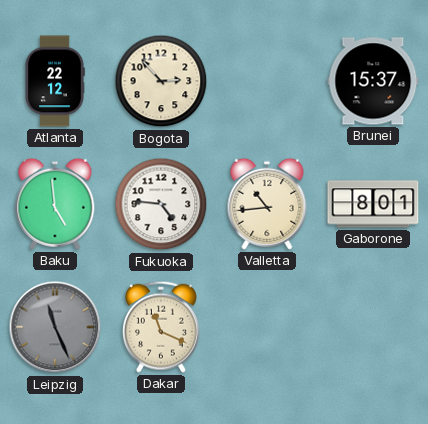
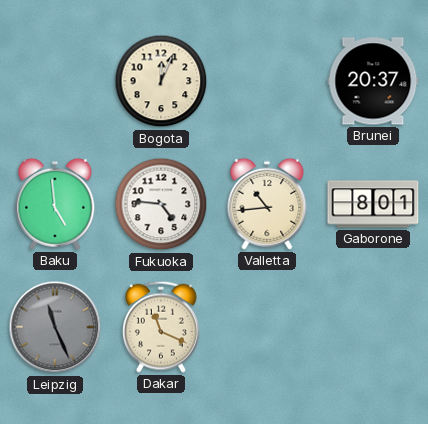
Atlanta: 22:12 -> none (55, 81)
Bogota: 2:53 -> 12:04 (161, 81)
Brunei: 15:37 -> 20:37 (373, 81)
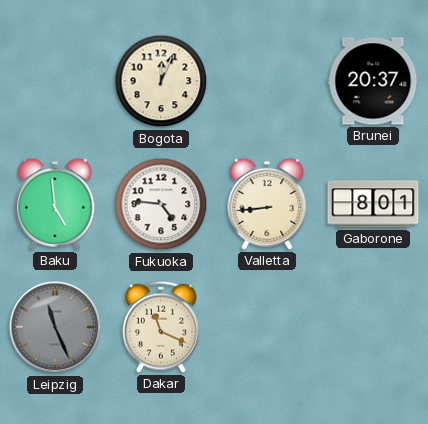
Valletta: 10:44 -> 8:44 (267, 204)
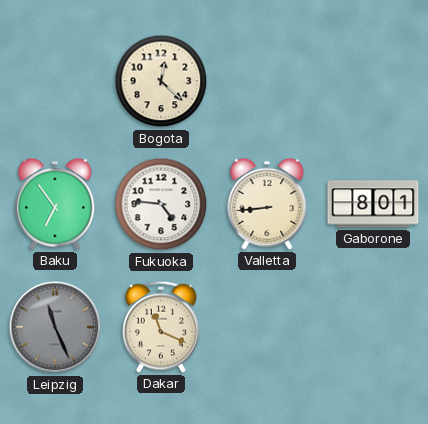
Bogota: 12:04 -> 12:22 (161, 81)
Brunei: 20:37 -> none (373, 81)
Baku: 4:59 -> 6:54 (55, 204)
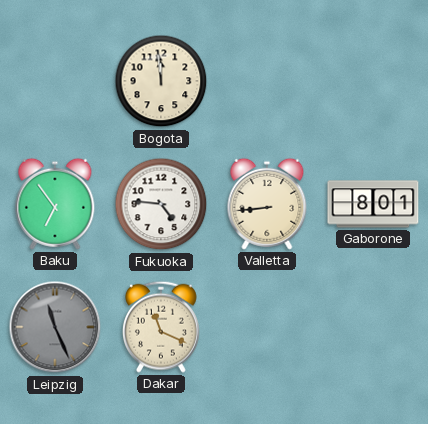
Bogota: 12:22 -> 11:59 (161, 81)
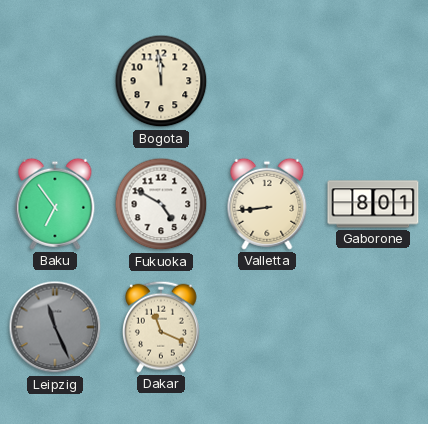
Fukuoka: 4:46 -> 4:50 (161, 204)
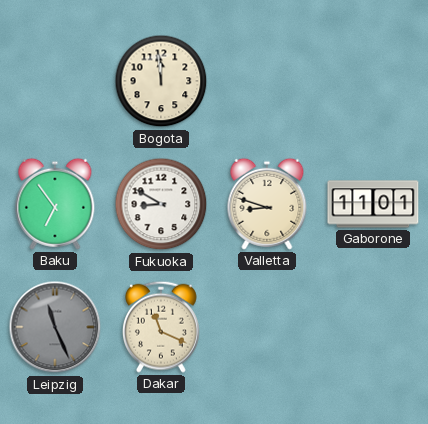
Fukuoka: 4:50 -> 8:50 (161, 204)
Valletta: 8:44 -> 8:48 (267, 204)
Gaborone: 8:01 -> 11:01 (373, 204)
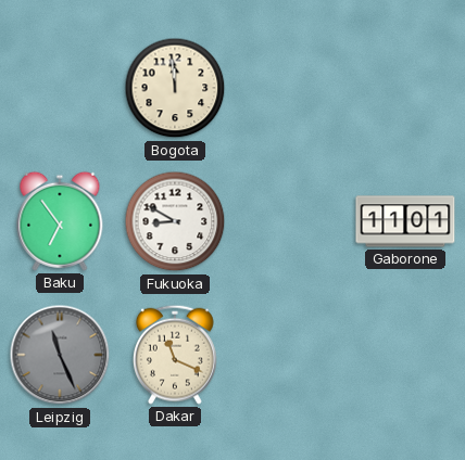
Valletta: 8:48 -> none (267, 204)
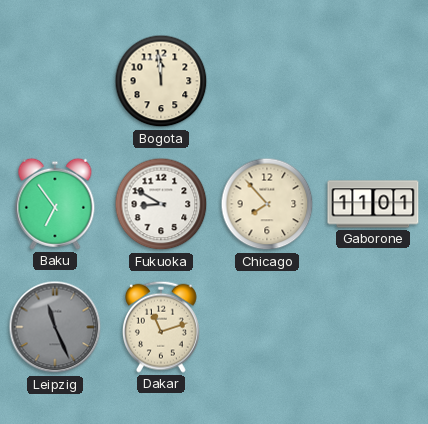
Chicago: none -> 7:53 (267, 204)
Dakar: 11:19 -> 11:12 (161, 327)
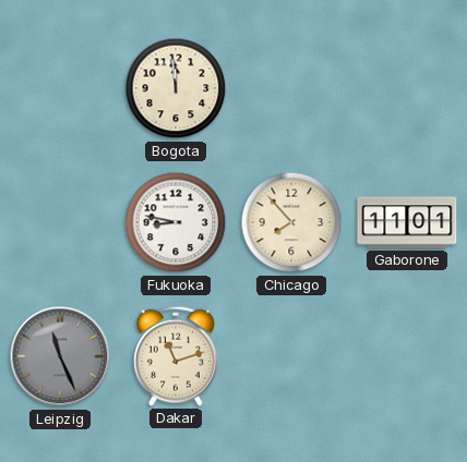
Baku: 6:54 -> none (55, 204)
Fukuoka: 8:50 -> 8:47 (176, 222)
